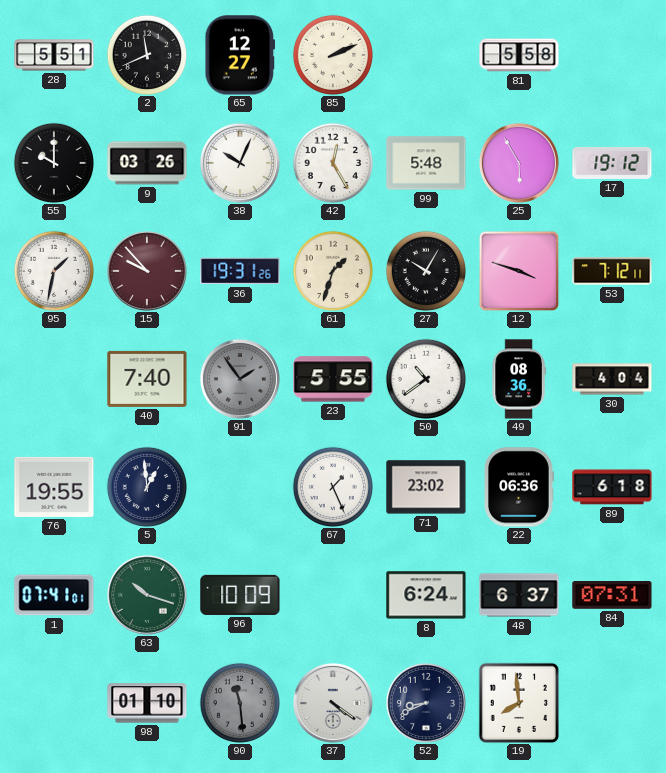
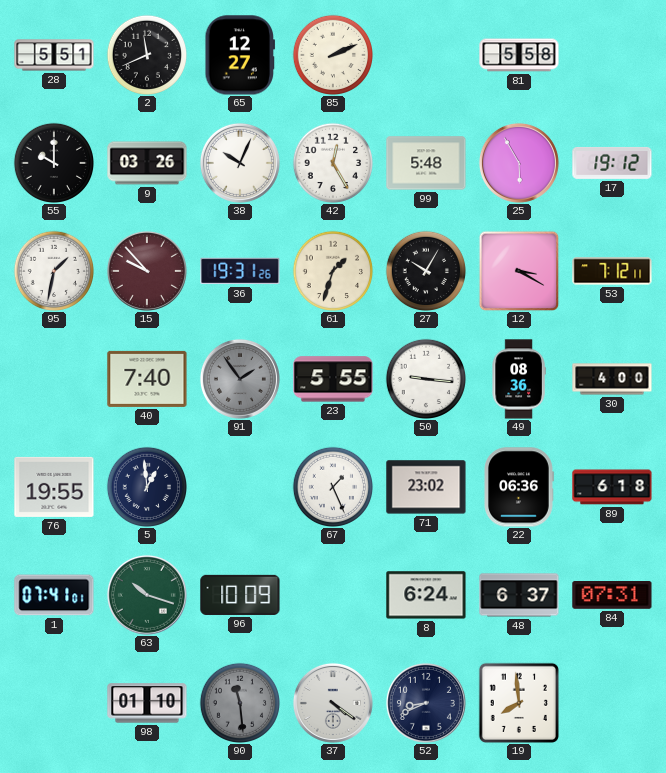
12: 3:48 -> 3:20 (519, 271)
50: 10:39 -> 9:16 (425, 378)
30: 4:04 -> 4:00 (612, 379)
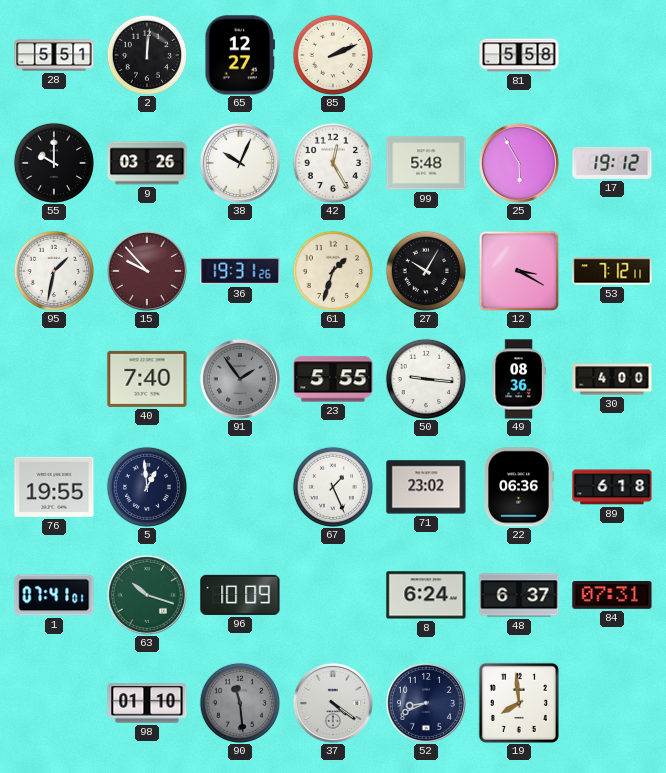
2: 11:41 -> 12:01 (146, 54)
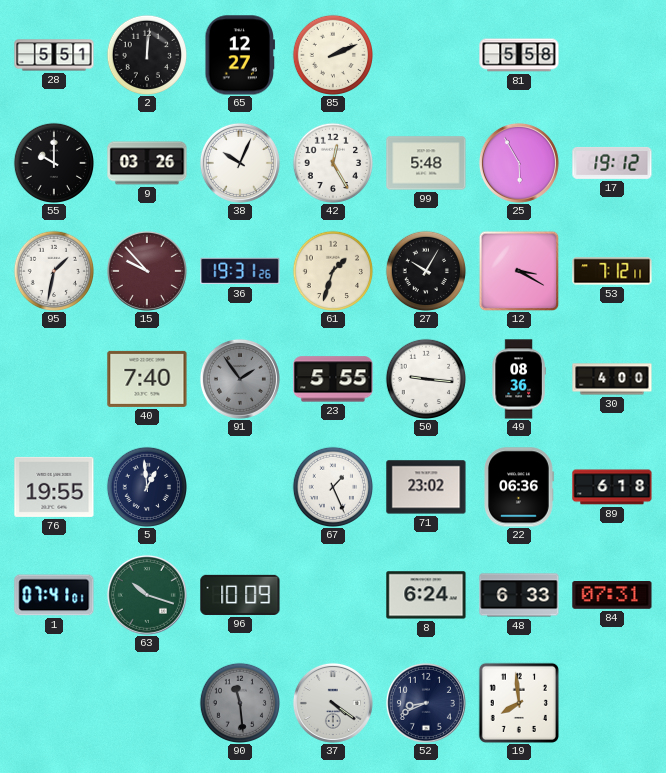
48: 6:37 -> 6:33 (519, 595)
98: 01:10 -> none (147, 703)
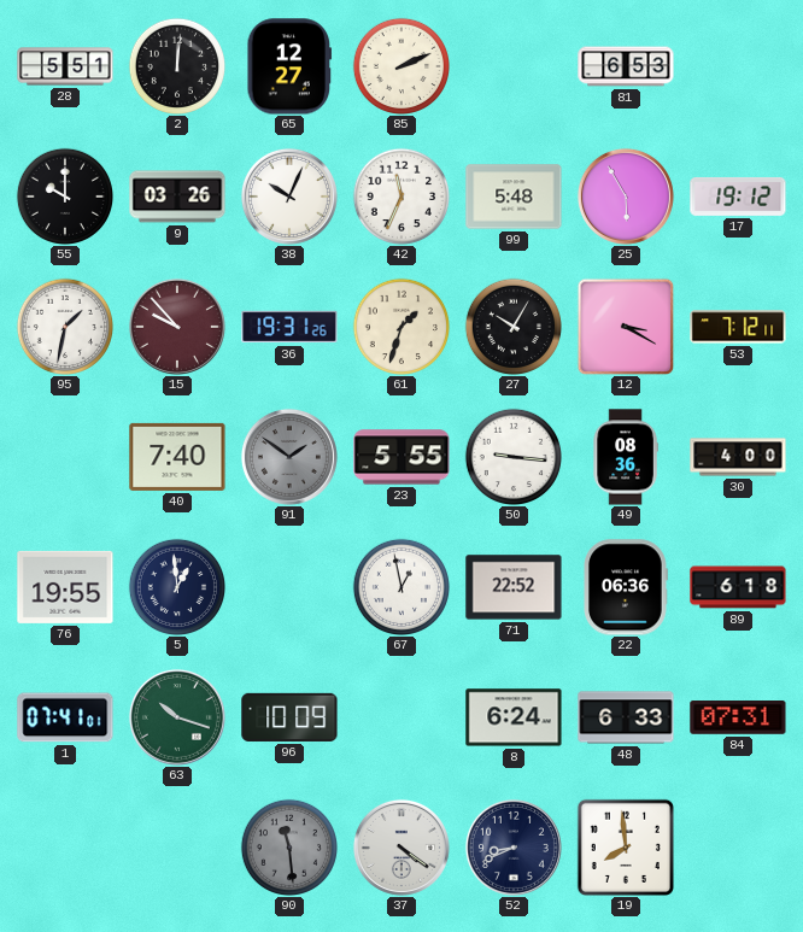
81: 5:58 -> 6:53 (626, 66)
42: 12:25 -> 11:34 (400, 195)
91: 1:54 -> 1:51 (289, 457)
67: 1:26 -> 12:58 (400, 586)
71: 23:02 -> 22:52 (514, 587)
